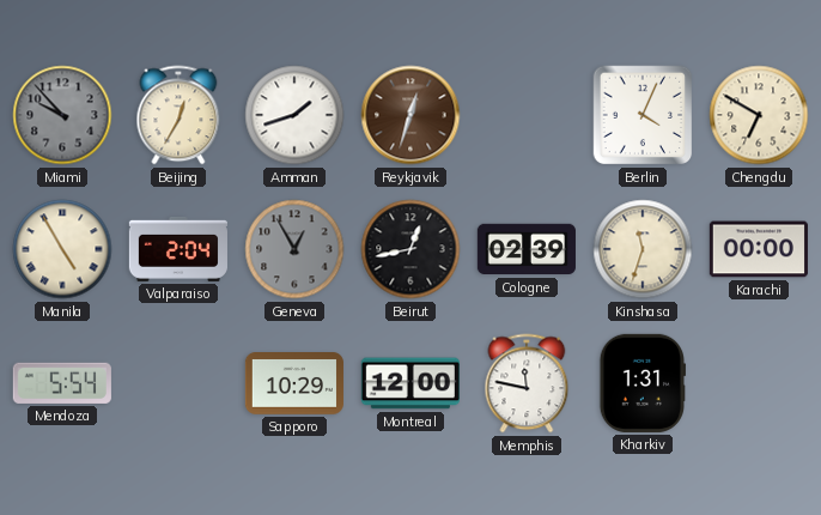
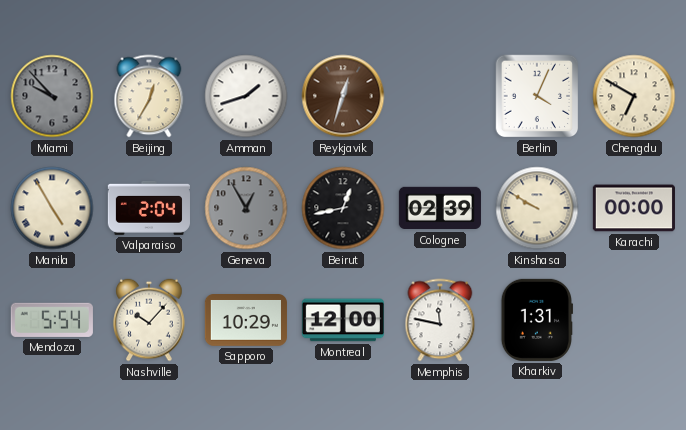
Kinshasa: 11:33 -> 9:50 (537, 208)
Nashville: none -> 10:07 (149, 320)
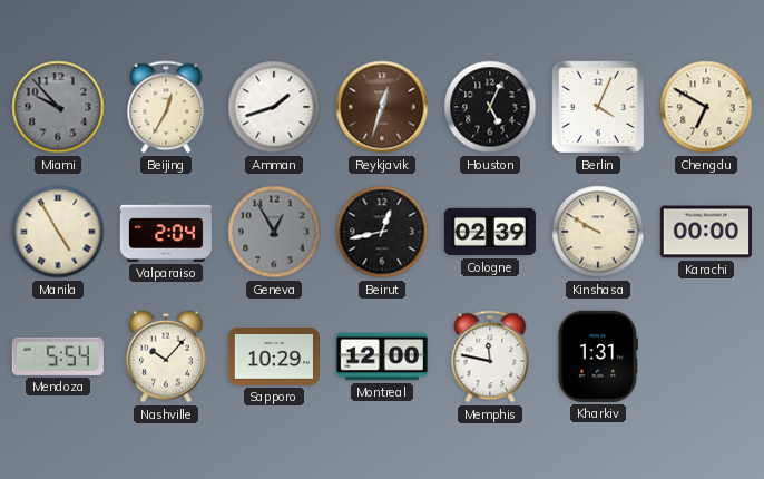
Houston: none -> 5:04 (490, 107)
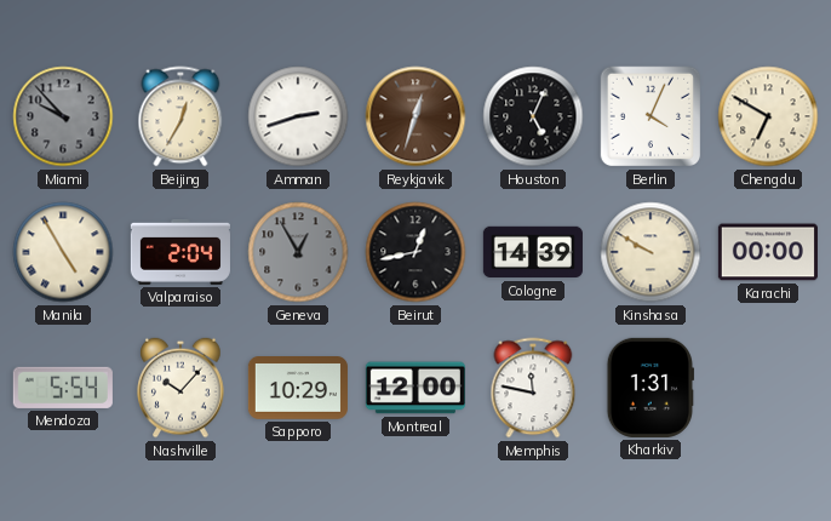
Amman: 1:42 -> 2:42 (298, 116)
Cologne: 02:39 -> 14:39 (533, 252)
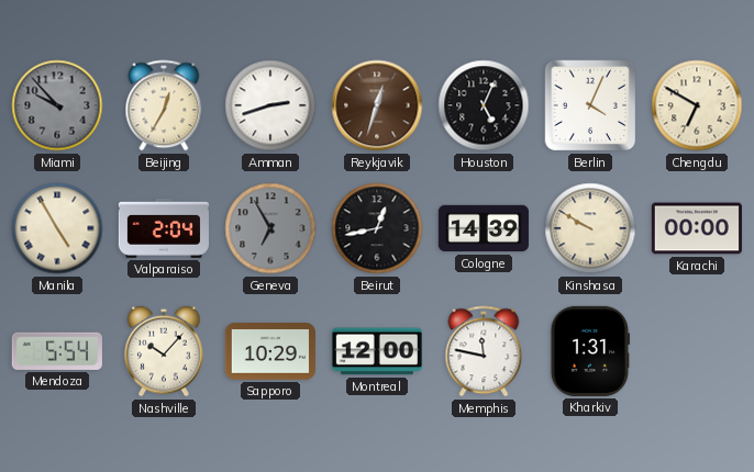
Geneva: 12:55 -> 6:55 (270, 228)
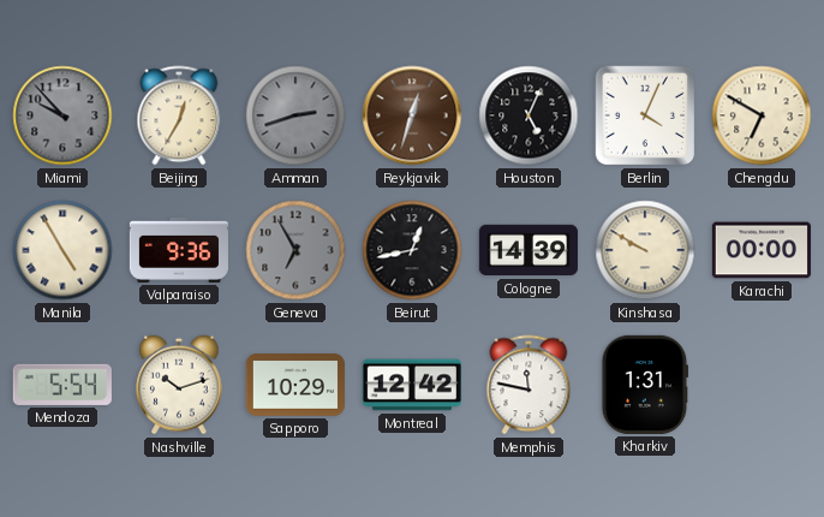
Amman dial: white -> grey (295, 115)
Valparaiso: 2:04 -> 9:36 (179, 250)
Nashville: 10:07 -> 10:12 (179, 385)
Montreal: 12:00 -> 12:42 (412, 385)
